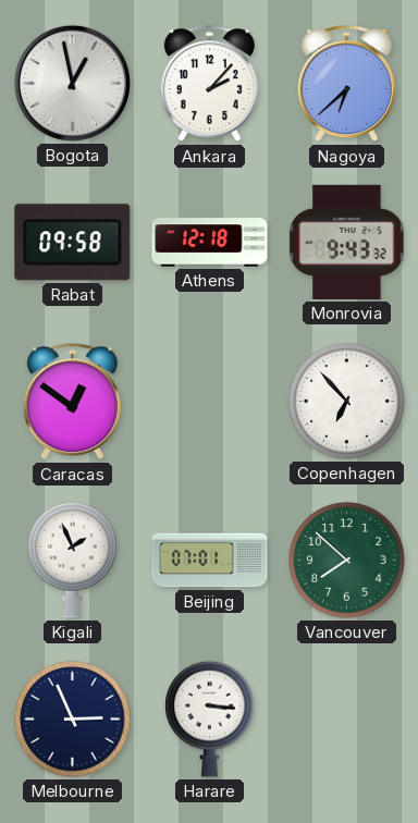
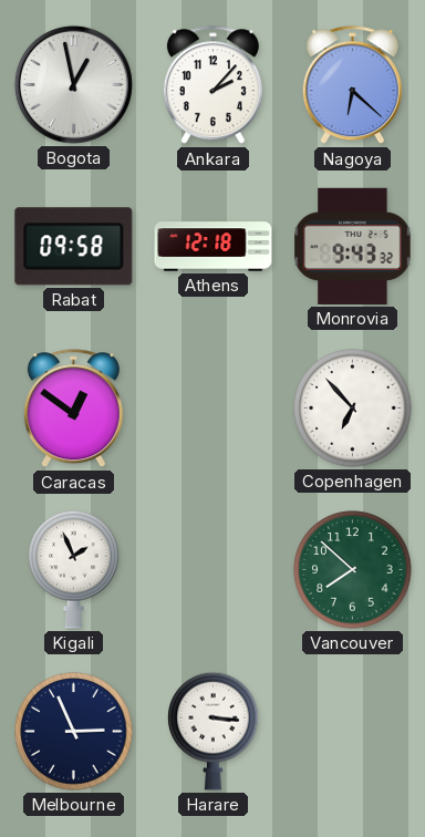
Nagoya: 6:38 -> 6:22 (352, 85)
Beijing: 07:01 -> none (210, 561)
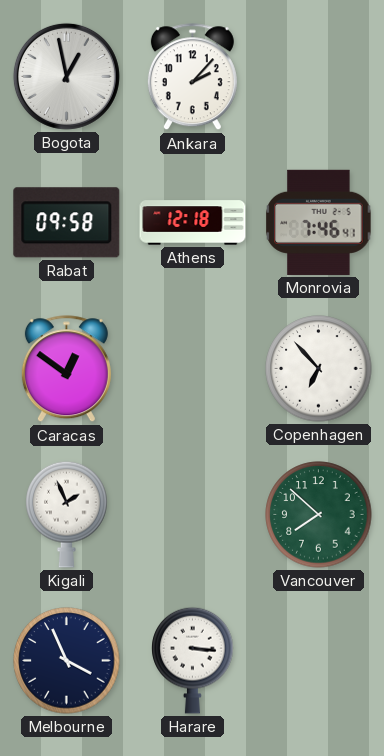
Nagoya: 6:22 -> none (352, 85)
Monrovia: 9:43 -> 7:46 (319, 222)
Melbourne: 2:56 -> 3:56 (67, 661)
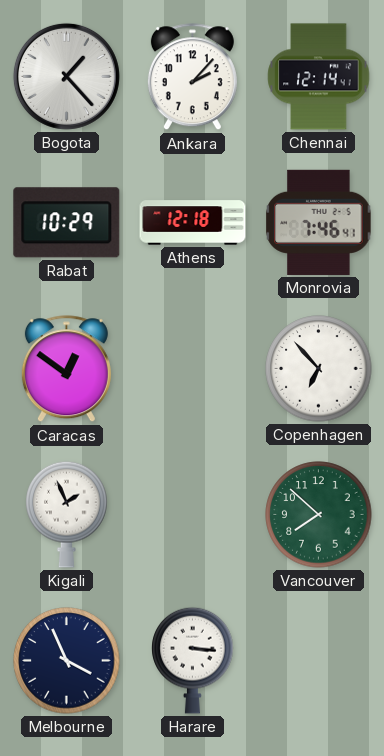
Bogota: 12:58 -> 1:23 (66, 76)
Chennai: none -> 12:14 (319, 77)
Rabat: 09:58 -> 10:29 (67, 223)
